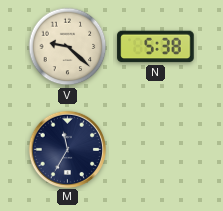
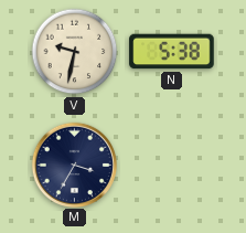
V: 9:22 -> 9:32 (75, 52)
M: 11:35 -> 3:35 (74, 165)
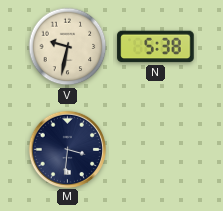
M: 3:35 -> 3:31 (67, 149)
